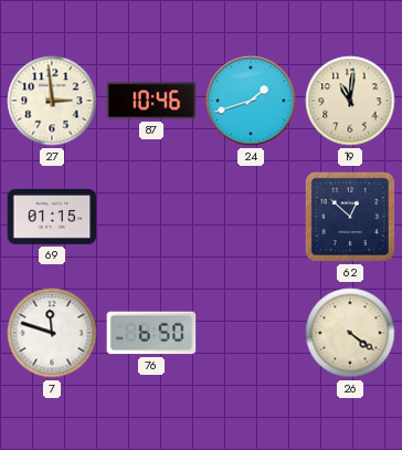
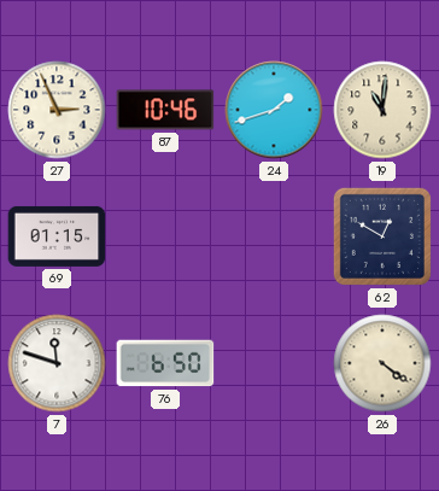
27: 2:59 -> 2:56 (57, 110)
62: 12:52 -> 12:50 (382, 236)
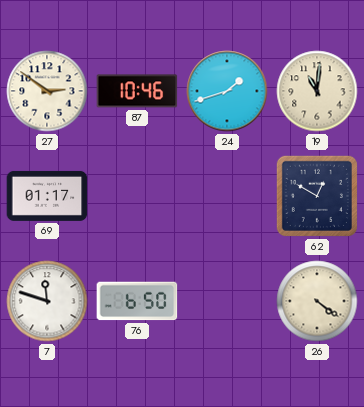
27: 2:56 -> 2:51 (47, 91)
69: 01:15 -> 01:17 (47, 196)
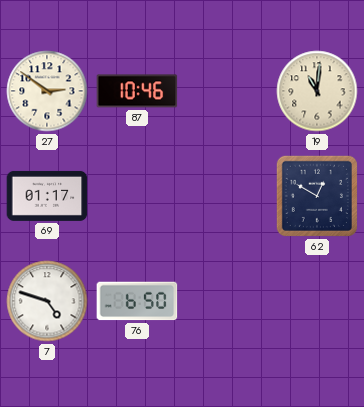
24: 1:42 -> none (227, 91)
7: 11:48 -> 4:48 (47, 301)
26: 4:21 -> none (317, 301)
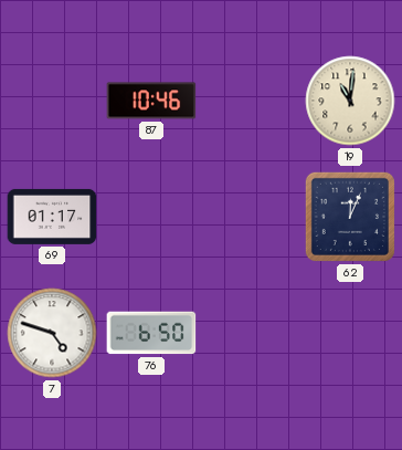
27: 2:51 -> none (47, 91)
62: 12:50 -> 12:04 (350, 217)
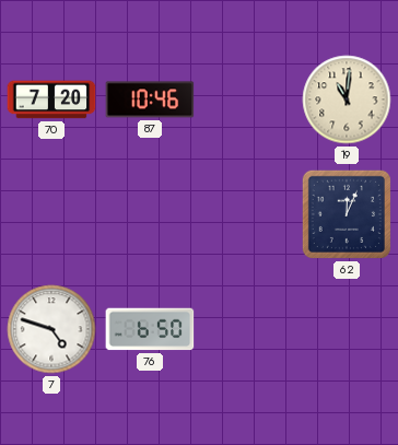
70: none -> 7:20 (51, 99)
69: 01:17 -> none (52, 217)
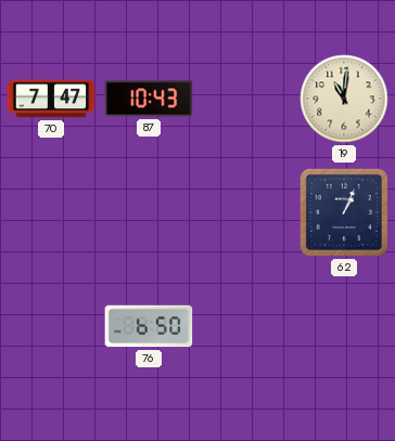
70: 7:20 -> 7:47 (51, 99)
87: 10:46 -> 10:43 (149, 99)
62: 12:04 -> 1:04 (344, 212)
7: 4:48 -> none (51, 329)
